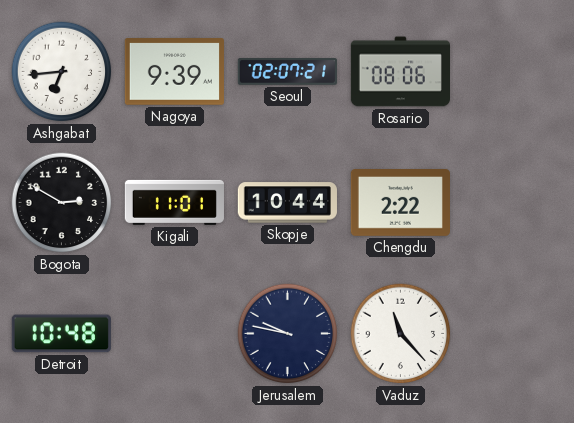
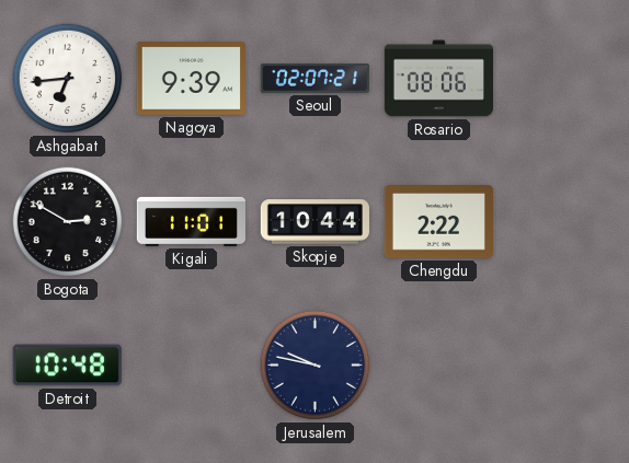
Vaduz: 11:23 -> none (401, 334)
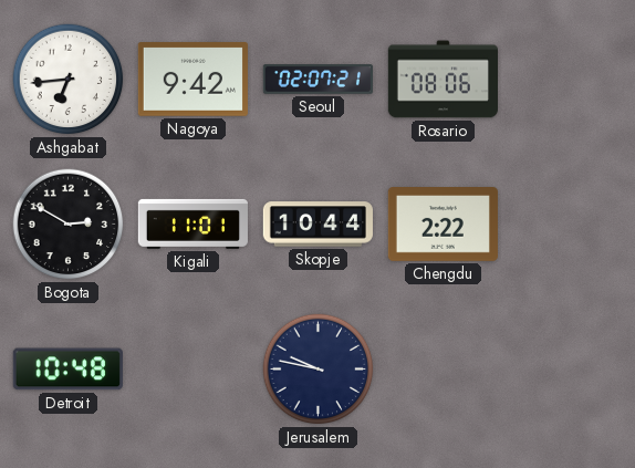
Nagoya: 9:39 -> 9:42 (192, 80)
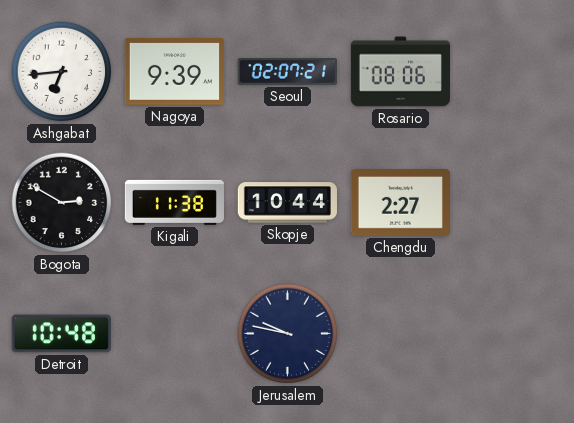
Nagoya: 9:42 -> 9:39 (174, 72)
Kigali: 11:01 -> 11:38 (174, 202)
Chengdu: 2:22 -> 2:27 (400, 203)
